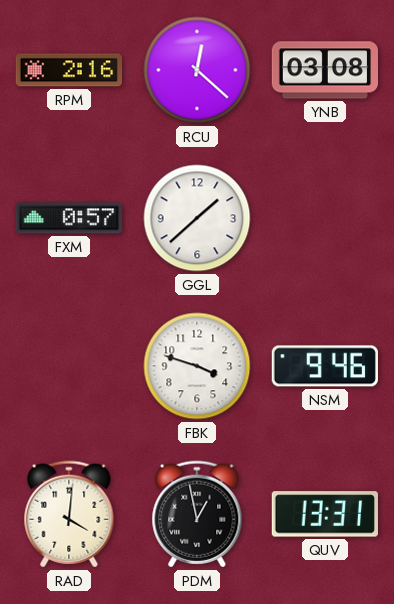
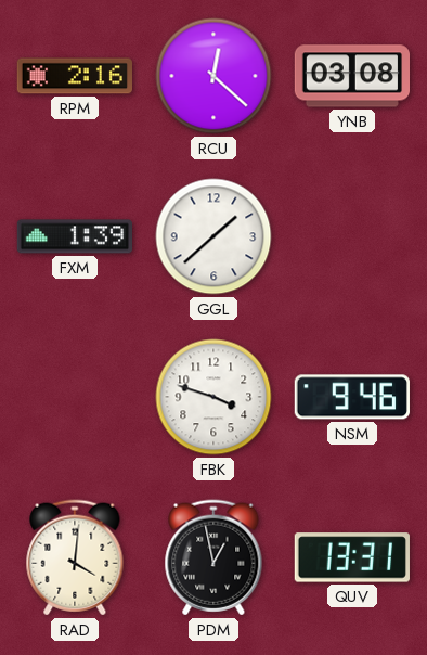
FXM: 0:57 -> 1:39 (74, 236)
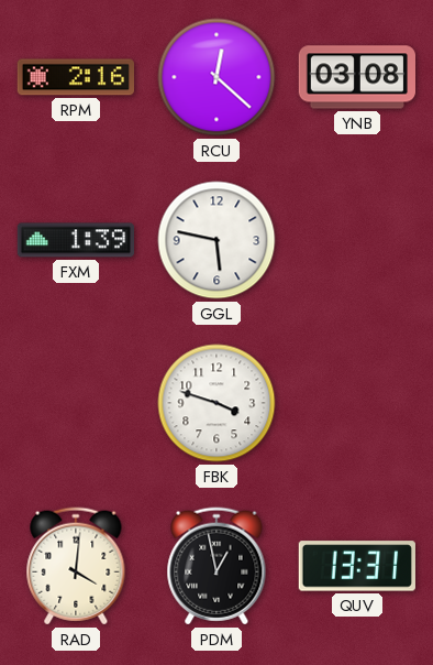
GGL: 1:38 -> 5:47 (216, 240)
NSM: 9:46 -> none (352, 397)
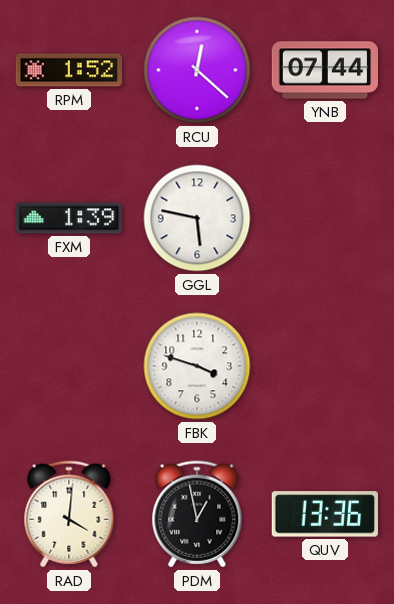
RPM: 2:16 -> 1:52 (68, 70)
YNB: 03:08 -> 07:44 (324, 70)
QUV: 13:31 -> 13:36 (325, 514)
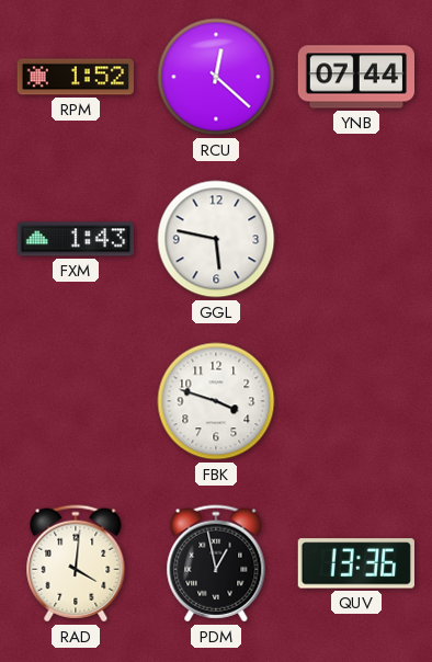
FXM: 1:39 -> 1:43 (75, 239)
